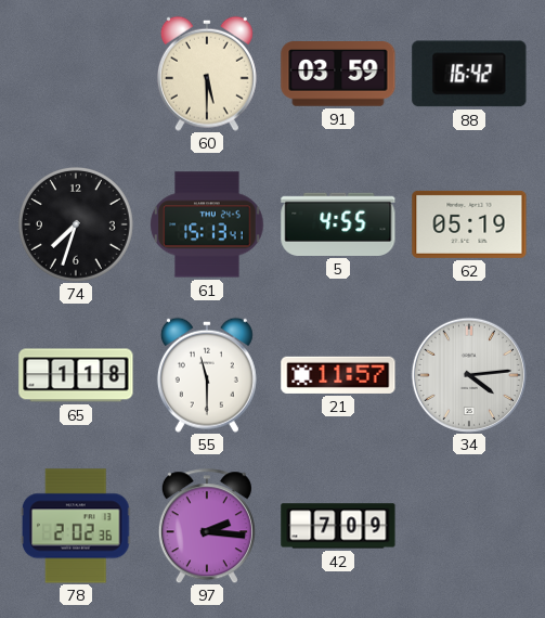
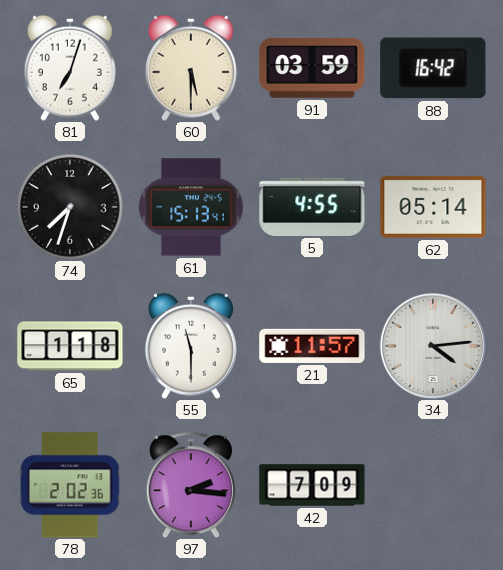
81: none -> 7:03 (70, 68)
62: 05:19 -> 05:14 (433, 207)
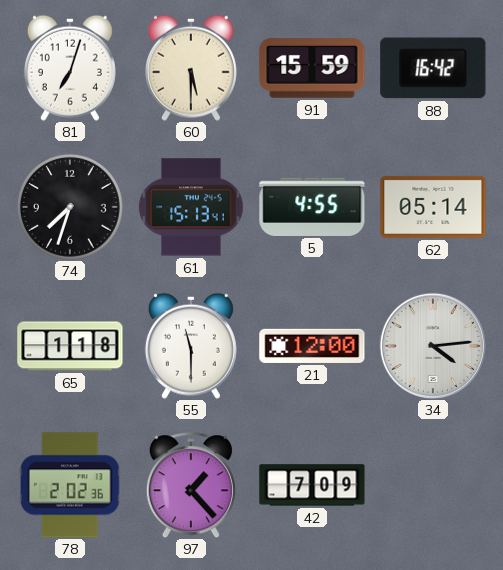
91: 03:59 -> 15:59 (312, 69)
21: 11:57 -> 12:00 (312, 346)
97: 2:16 -> 1:23 (191, 485)
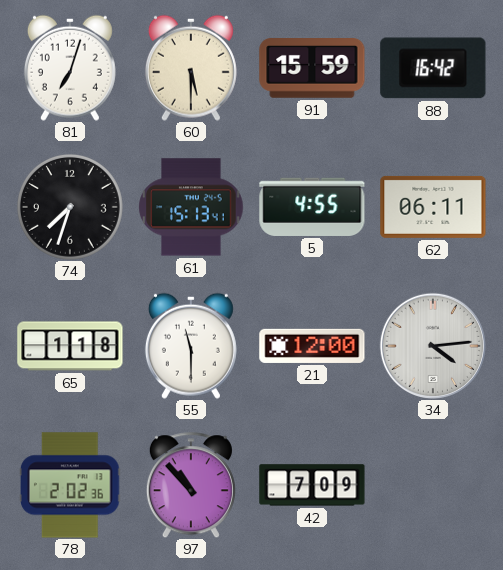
62: 05:14 -> 06:11 (433, 207)
97: 1:23 -> 10:53 (191, 485)
